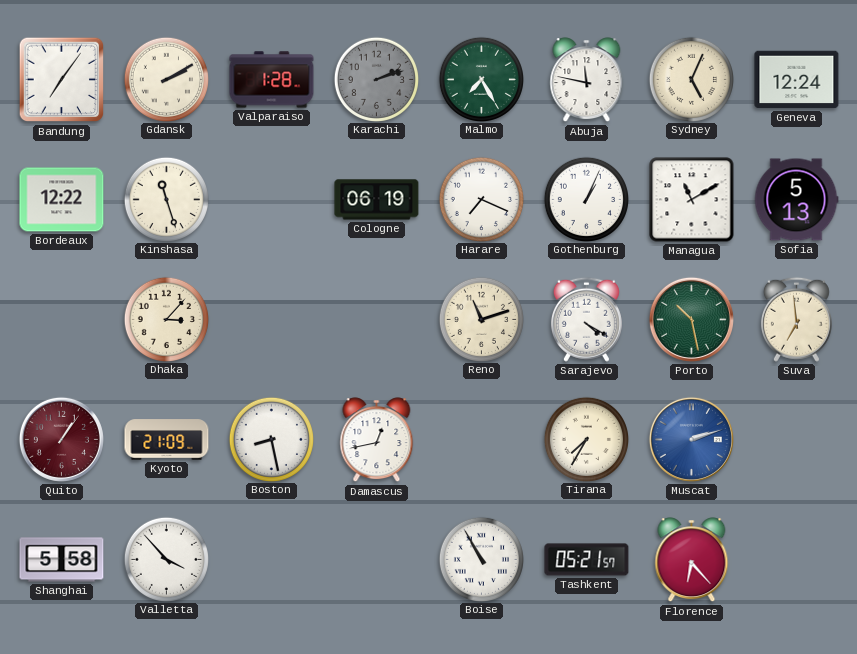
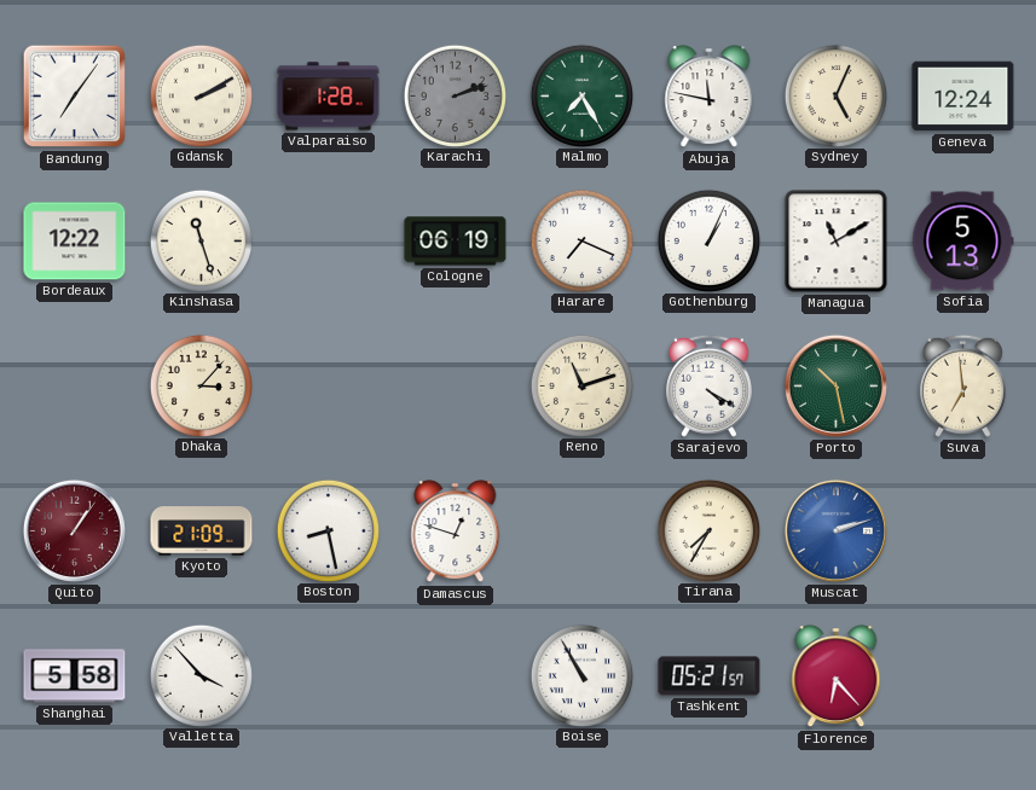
Damascus: 12:43 -> 12:48 (456, 531)
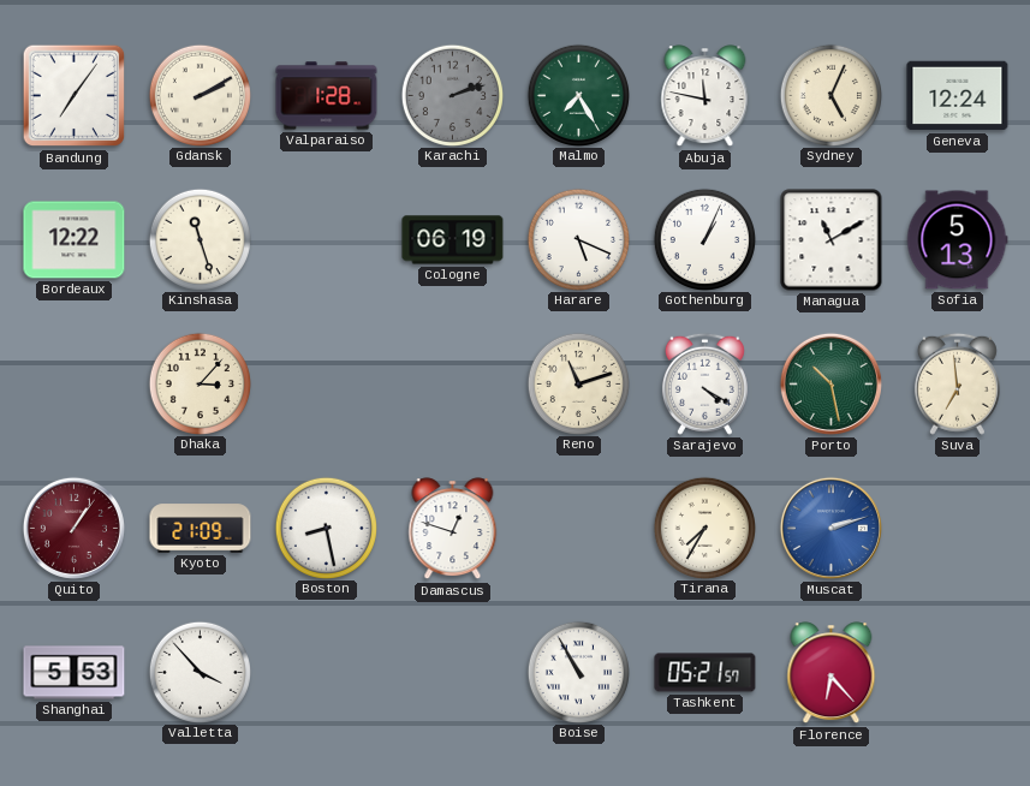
Harare: 7:19 -> 5:19 (578, 239)
Shanghai: 5:58 -> 5:53 (75, 673)
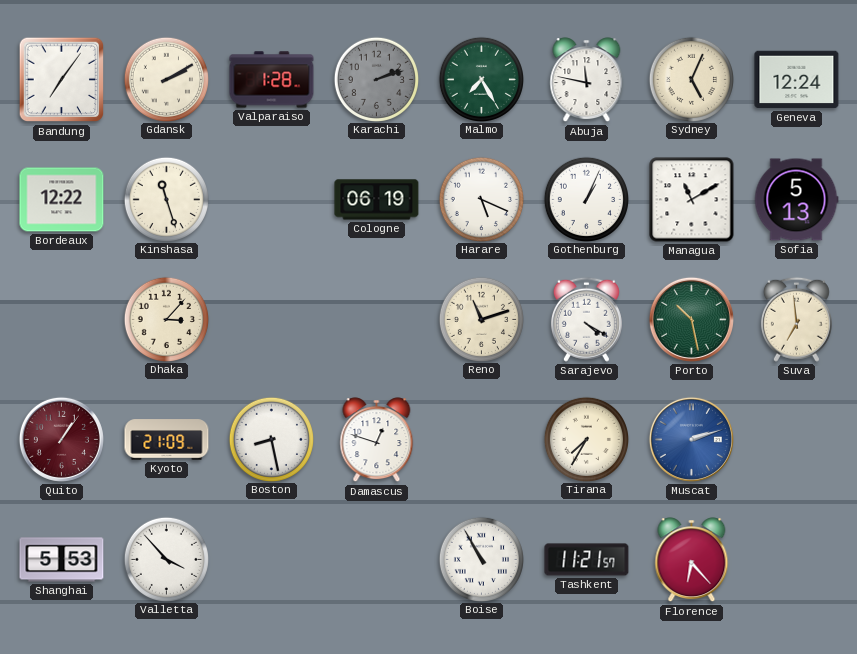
Tashkent: 05:21 -> 11:21 (587, 560)
